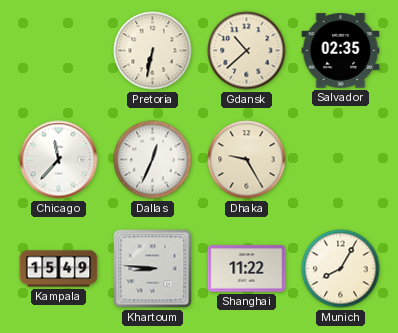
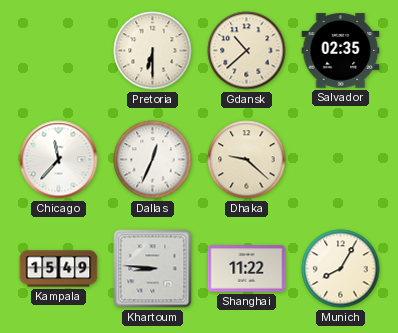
Pretoria: 6:32 -> 6:30 (153, 51)
Dhaka: 9:25 -> 9:22 (247, 160)
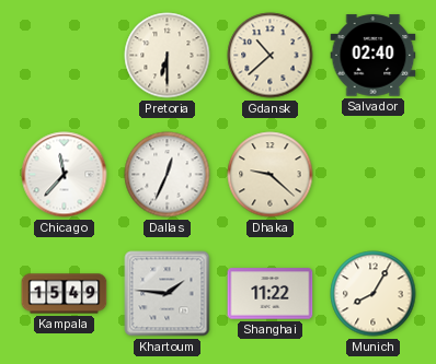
Salvador: 02:35 -> 02:40 (374, 56)
Khartoum: 8:46 -> 1:46 (168, 294)
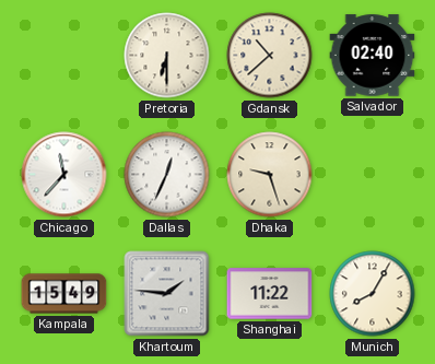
Dhaka: 9:22 -> 9:27 (270, 175)
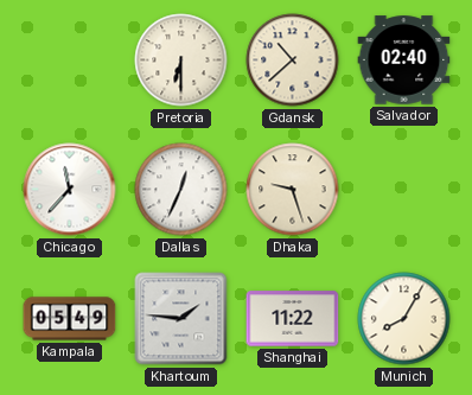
Kampala: 15:49 -> 05:49 (70, 319)
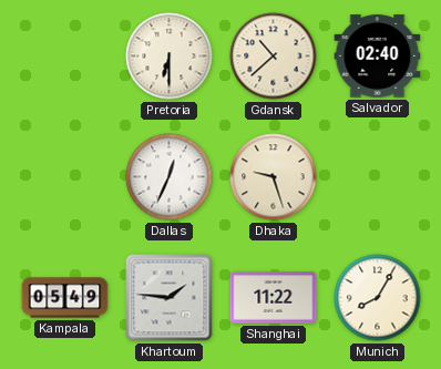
Chicago: 11:37 -> none (70, 190)
